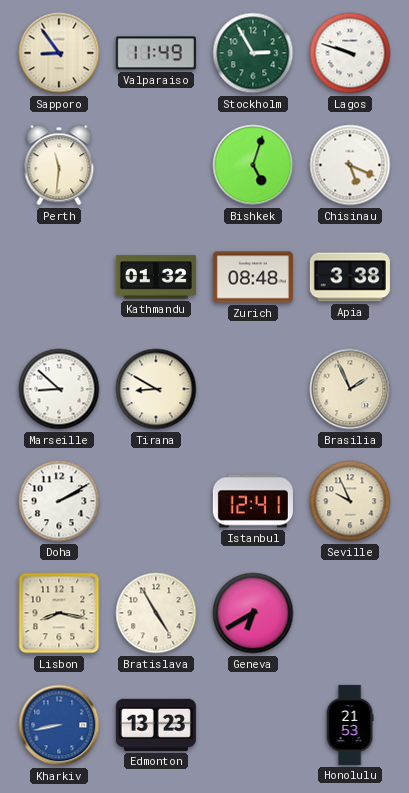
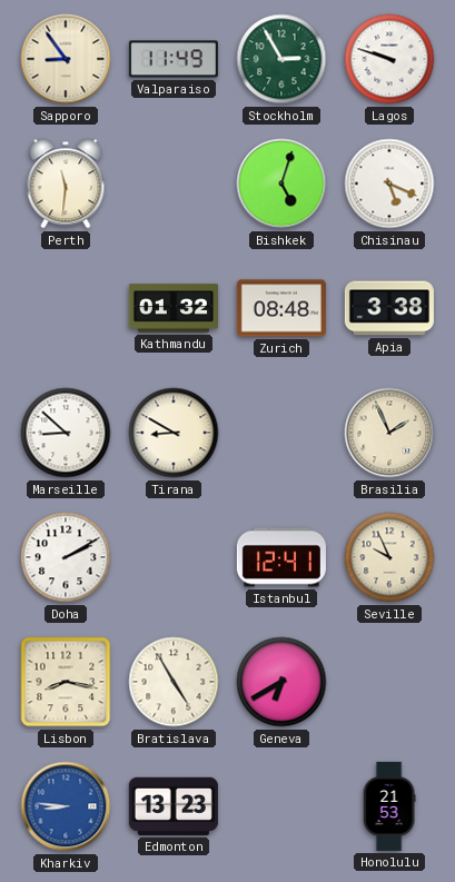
Kharkiv: 8:43 -> 8:46 (66, 806)
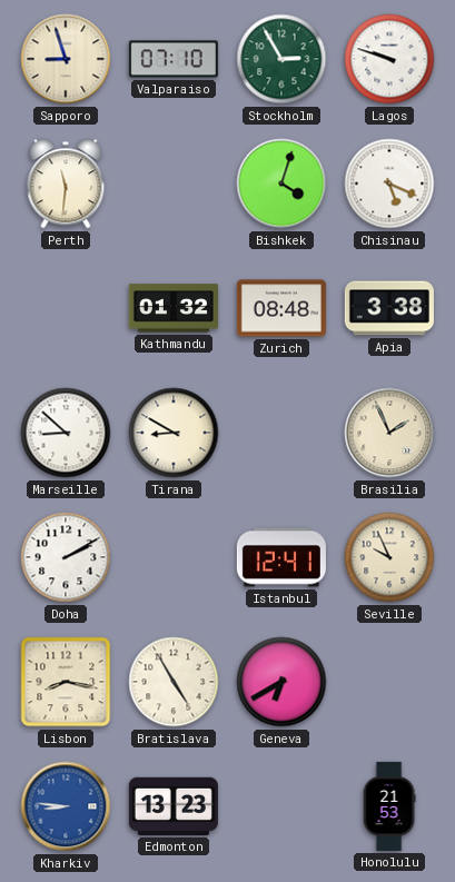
Sapporo: 8:54 -> 8:57 (66, 59)
Valparaiso: 11:49 -> 07:10 (174, 59)
Bishkek: 5:03 -> 4:03 (281, 184)
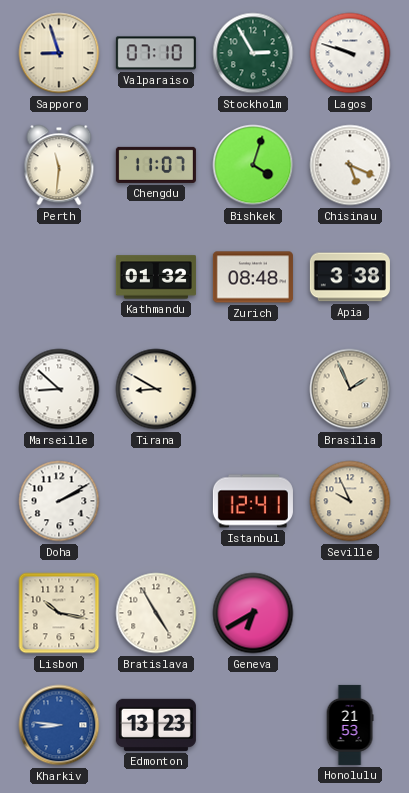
Chengdu: none -> 11:07 (156, 165)
Lisbon: 8:17 -> 10:17 (59, 613)
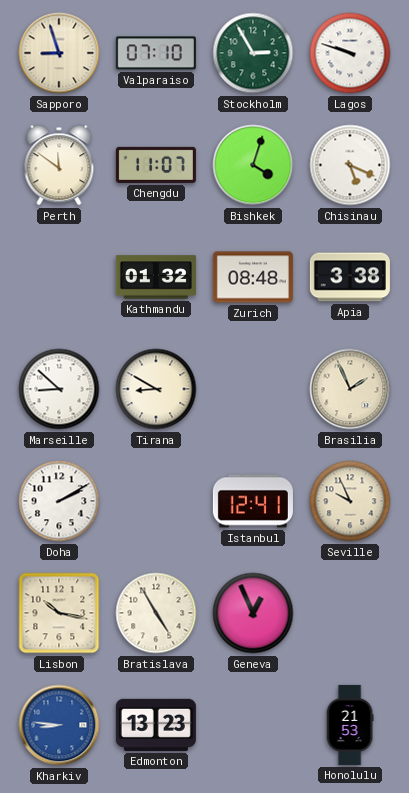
Perth: 11:31 -> 11:51 (59, 165)
Geneva: 6:40 -> 12:56 (253, 613)
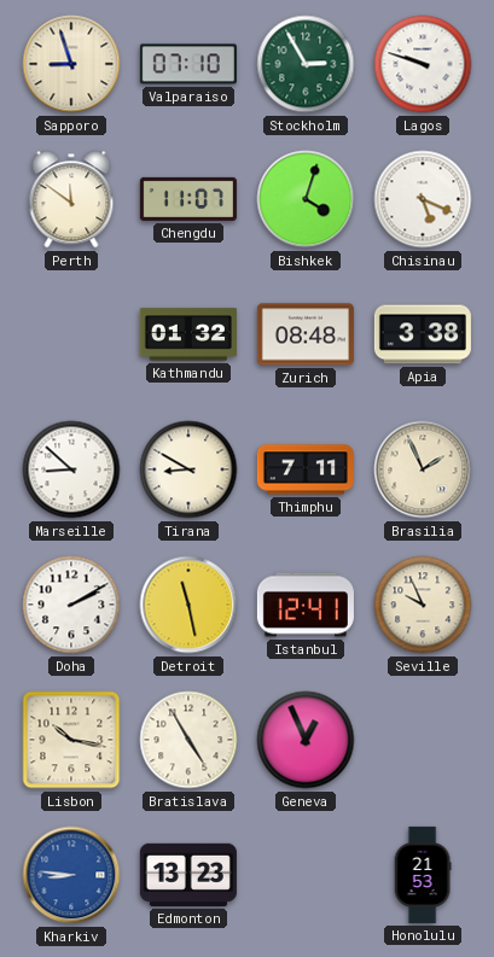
Thimphu: none -> 7:11 (306, 469)
Detroit: none -> 11:28 (188, 605)
